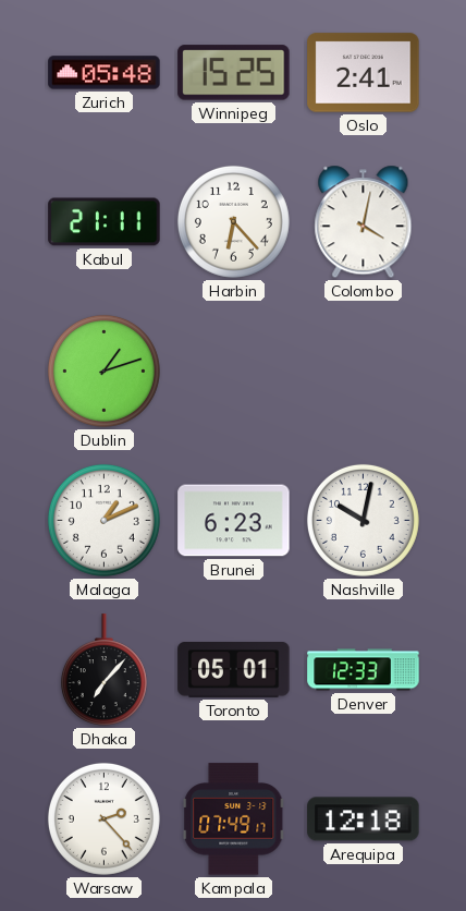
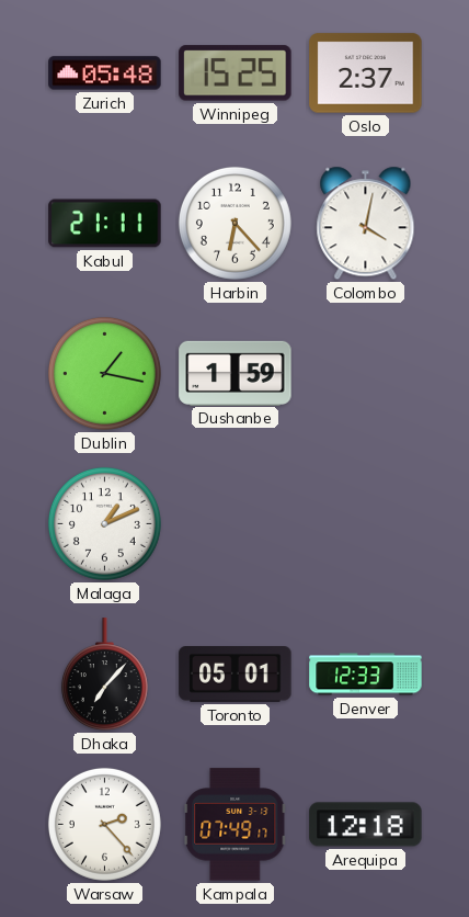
Oslo: 2:41 -> 2:37 (366, 73)
Dublin: 1:12 -> 1:17 (104, 373)
Dushanbe: none -> 1:59 (236, 373)
Brunei: 6:23 -> none (234, 521)
Nashville: 10:02 -> none (363, 520)
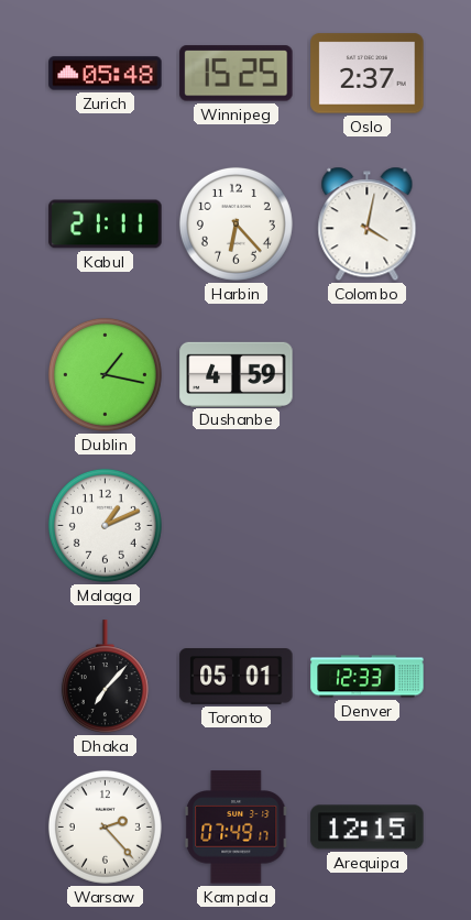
Dushanbe: 1:59 -> 4:59 (237, 374)
Arequipa: 12:18 -> 12:15 (368, 828)
